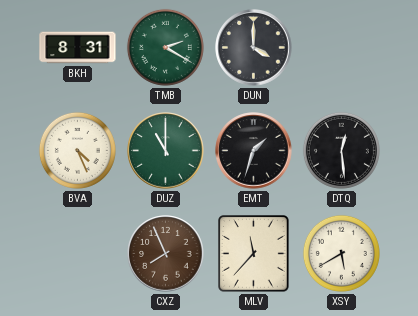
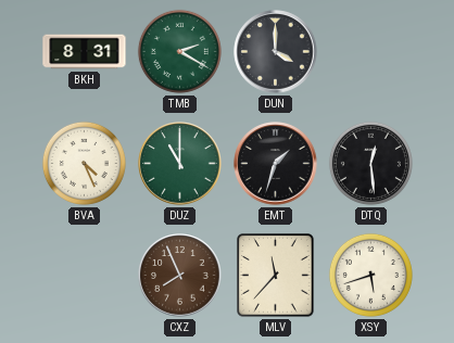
XSY: 5:40 -> 5:42 (370, 275)
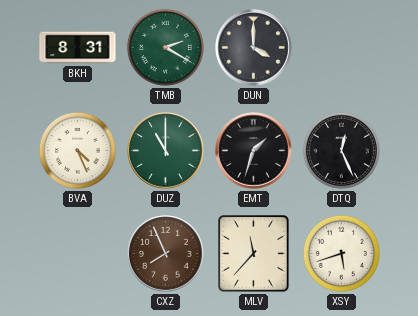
DTQ: 12:29 -> 12:26 (341, 150)
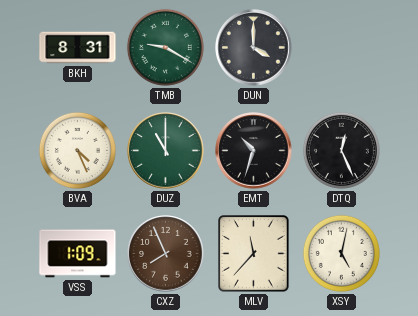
TMB: 2:20 -> 9:20 (165, 47)
EMT: 1:33 -> 10:33 (254, 151)
VSS: none -> 1:09 (78, 254)
XSY: 5:42 -> 5:02 (341, 253)
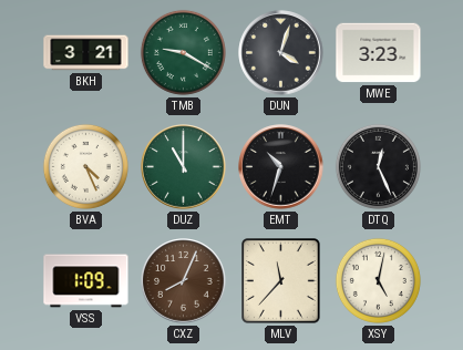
BKH: 8:31 -> 3:21 (86, 53)
DUN: 4:00 -> 4:03 (281, 53)
MWE: none -> 3:23 (379, 53)
CXZ: 7:56 -> 8:04 (184, 281)
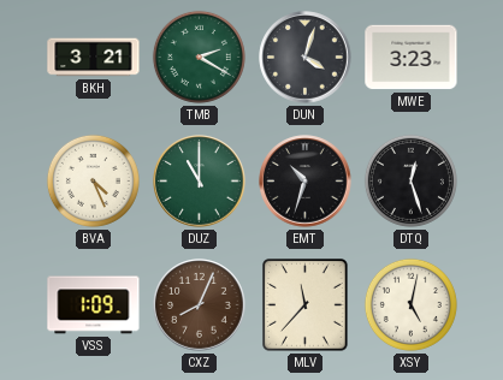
TMB: 9:20 -> 2:20 (199, 57)
DTQ: 12:26 -> 12:27 (410, 180)
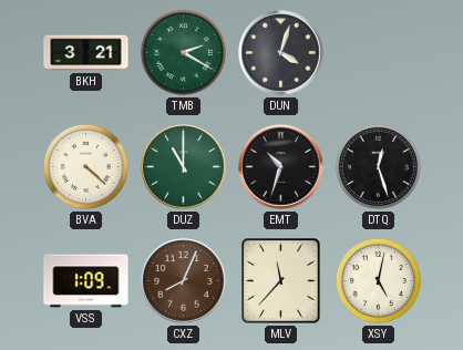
MWE: 3:23 -> none (412, 58)
BVA: 4:26 -> 4:22 (85, 166)
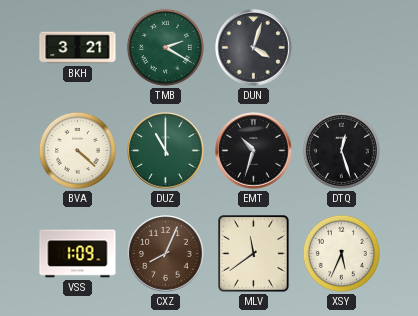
MLV: 11:37 -> 11:39 (254, 254)
XSY: 5:02 -> 5:34 (341, 253)
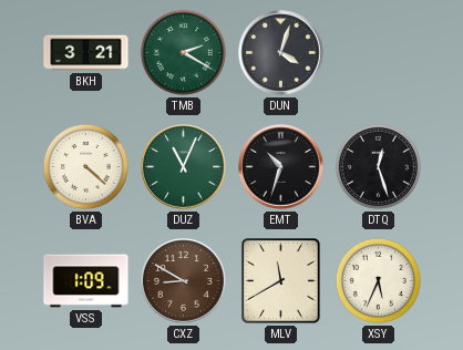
DUZ: 11:00 -> 11:04 (184, 167)
CXZ: 8:04 -> 8:50 (184, 281)
MLV: 11:39 -> 11:40 (281, 281)
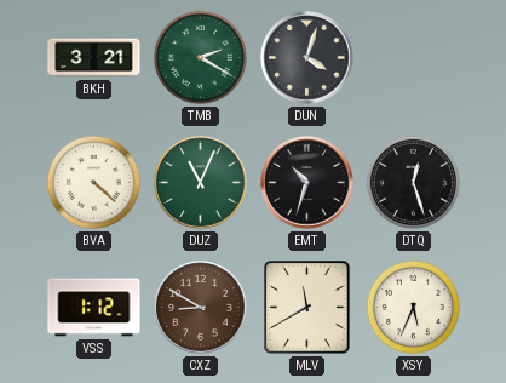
VSS: 1:09 -> 1:12 (94, 308)
